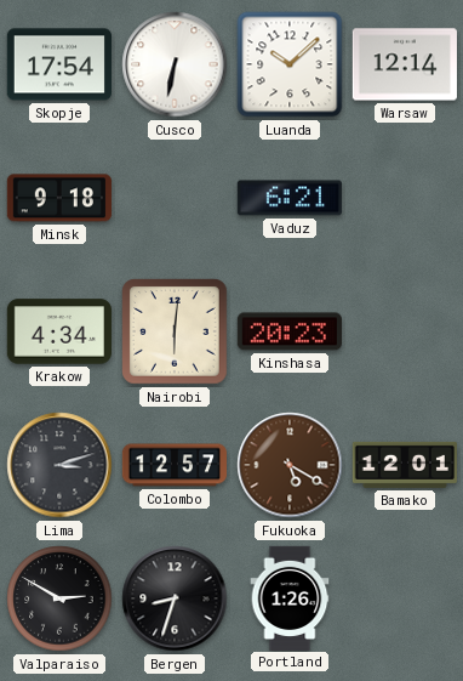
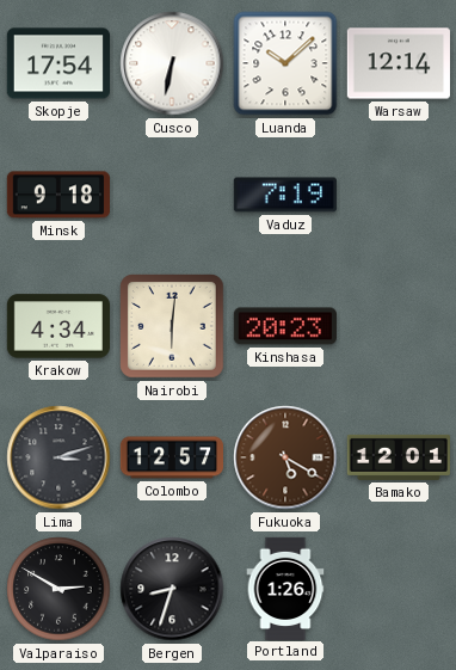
Vaduz: 6:21 -> 7:19 (284, 195)
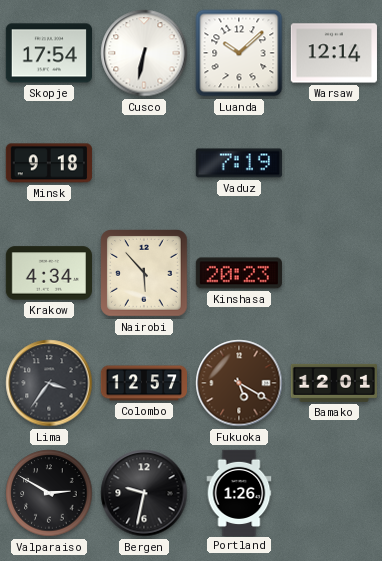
Nairobi: 6:01 -> 5:53 (145, 274)
Lima: 3:12 -> 3:36 (49, 383)
Bergen: 8:33 -> 9:32 (144, 493)
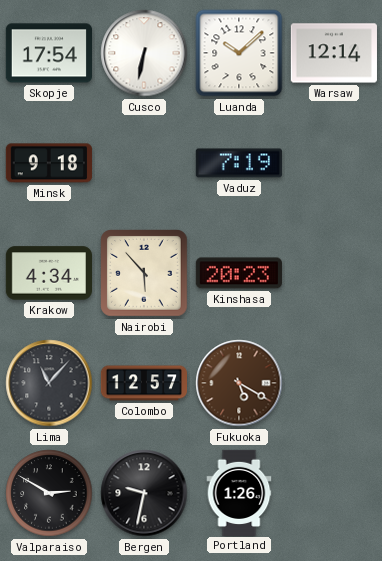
Lima: 3:36 -> 11:07 (49, 383)
Bamako: 12:01 -> none (333, 383)
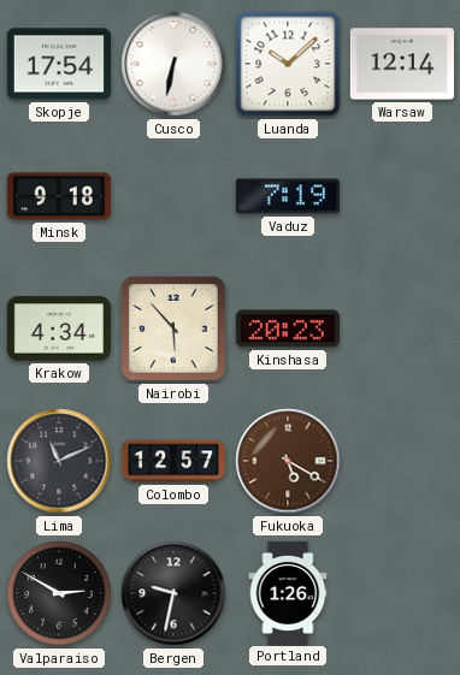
Lima: 11:07 -> 11:11 (59, 461)
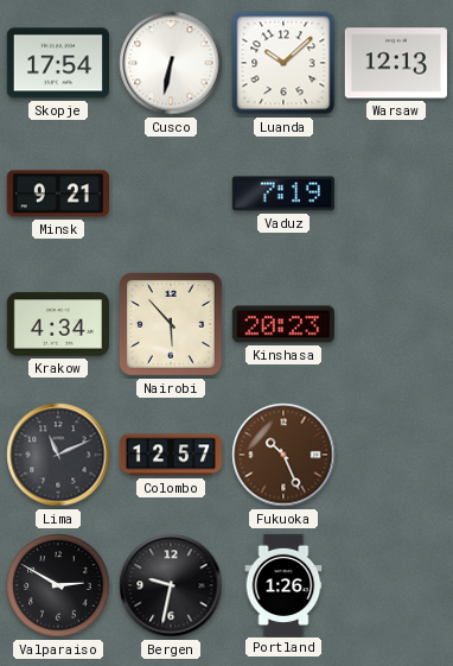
Warsaw: 12:14 -> 12:13 (395, 63)
Minsk: 9:18 -> 9:21 (58, 194)
Fukuoka: 5:20 -> 10:26 (283, 455)
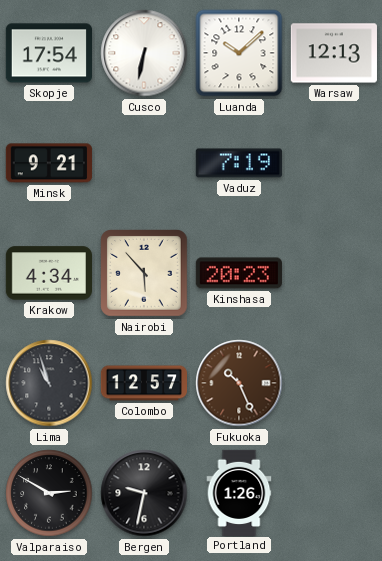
Lima: 11:11 -> 10:57 (49, 383)
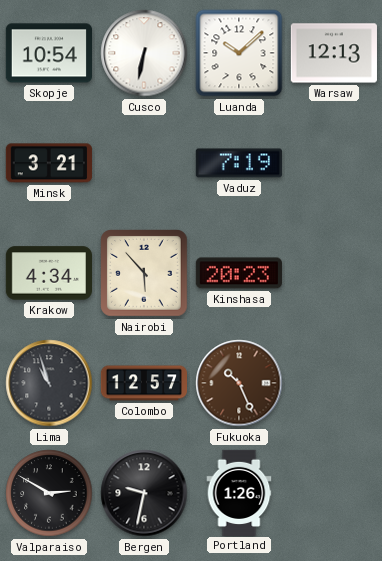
Skopje: 17:54 -> 10:54 (48, 53)
Minsk: 9:21 -> 3:21 (49, 163)
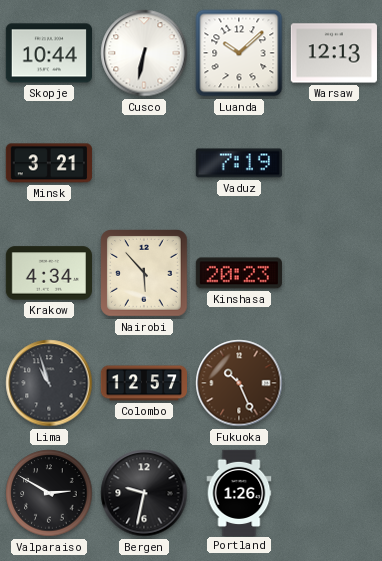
Skopje: 10:54 -> 10:44 (48, 53)
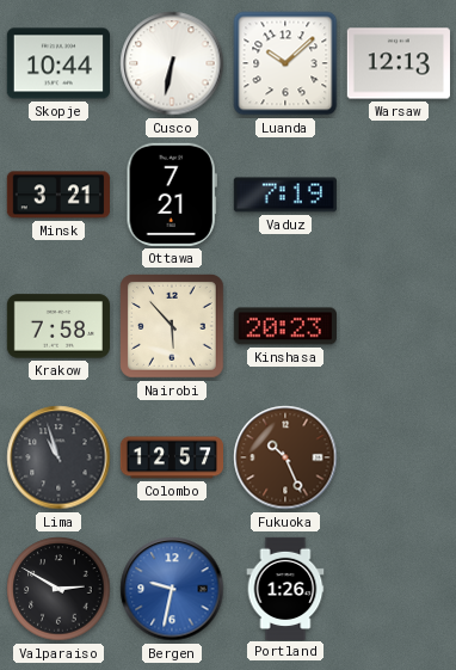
Ottawa: none -> 7:21 (172, 195)
Krakow: 4:34 -> 7:58 (57, 326)
Bergen dial: black -> blue (172, 589)
